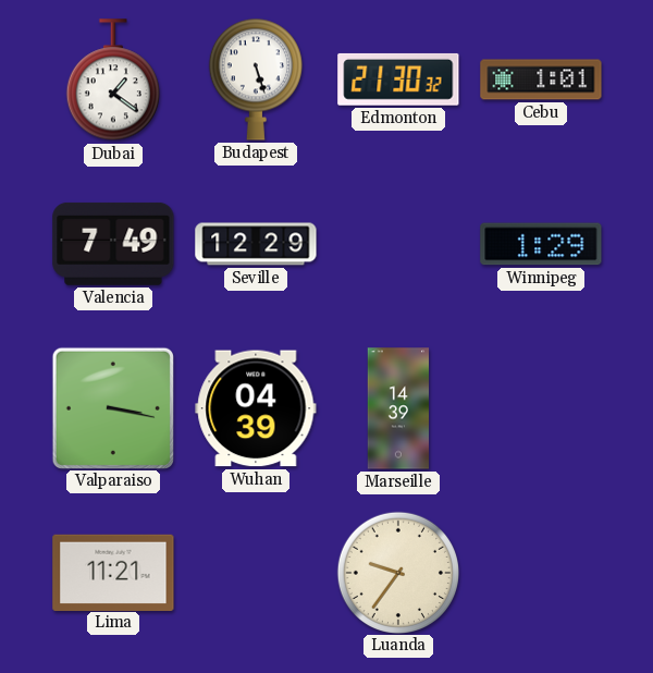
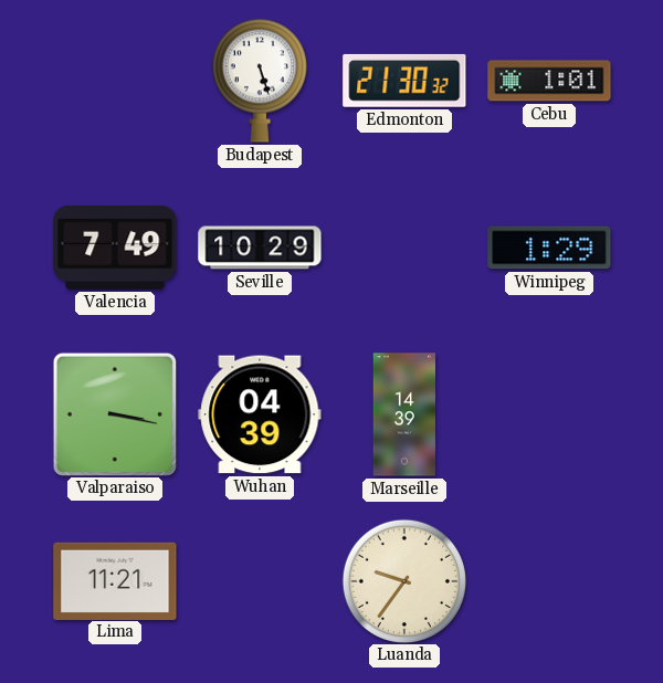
Dubai: 1:21 -> none (113, 81)
Seville: 12:29 -> 10:29 (260, 248)
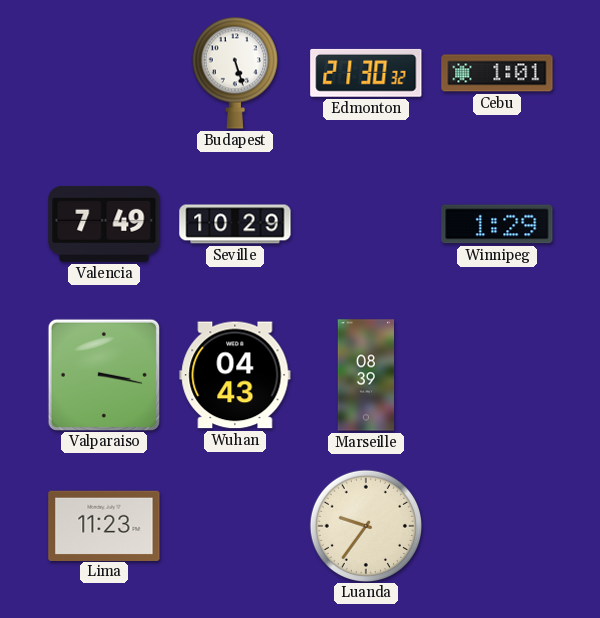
Wuhan: 04:39 -> 04:43 (235, 375)
Marseille: 14:39 -> 08:39 (366, 375)
Lima: 11:21 -> 11:23 (104, 525)
